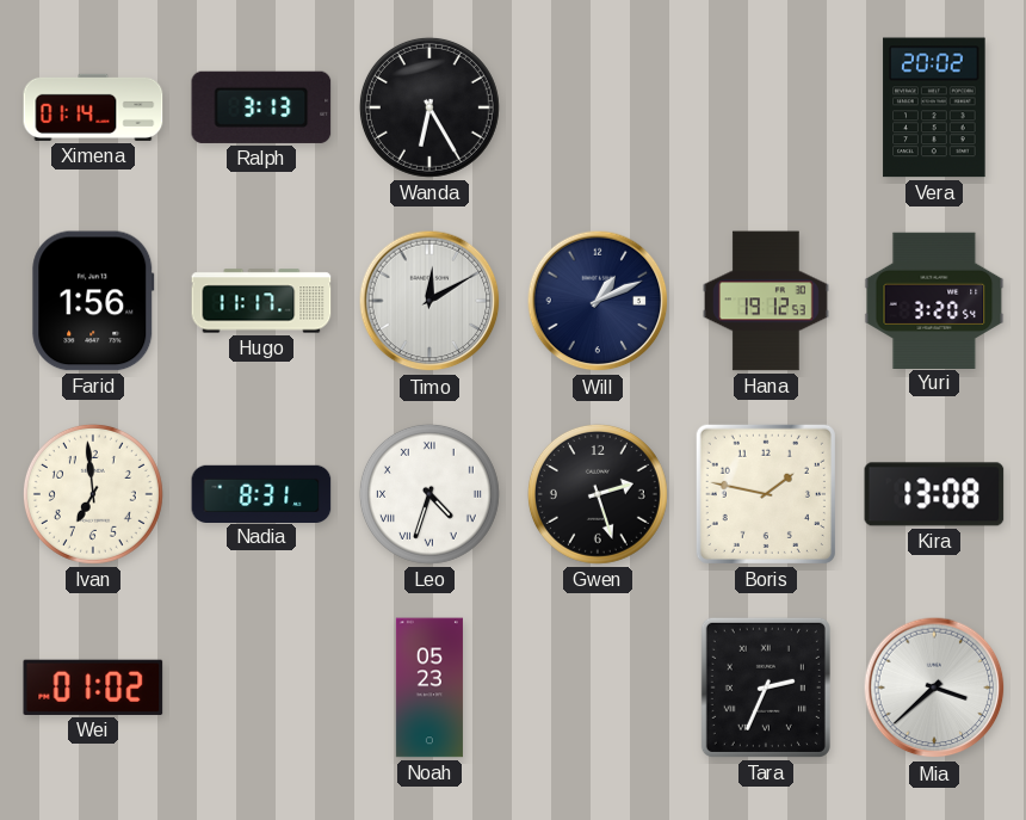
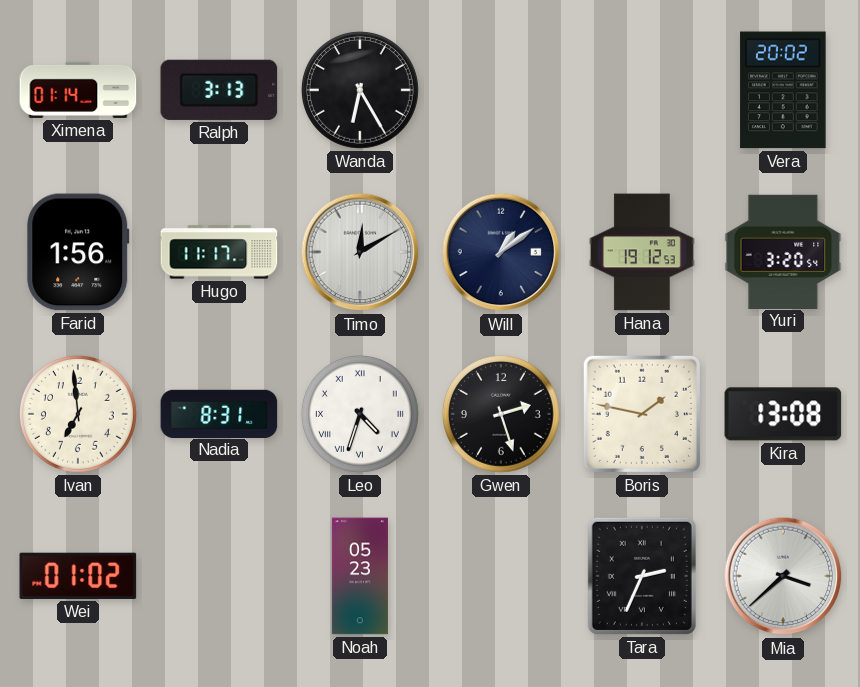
Will: 1:11 -> 1:09 (501, 252)
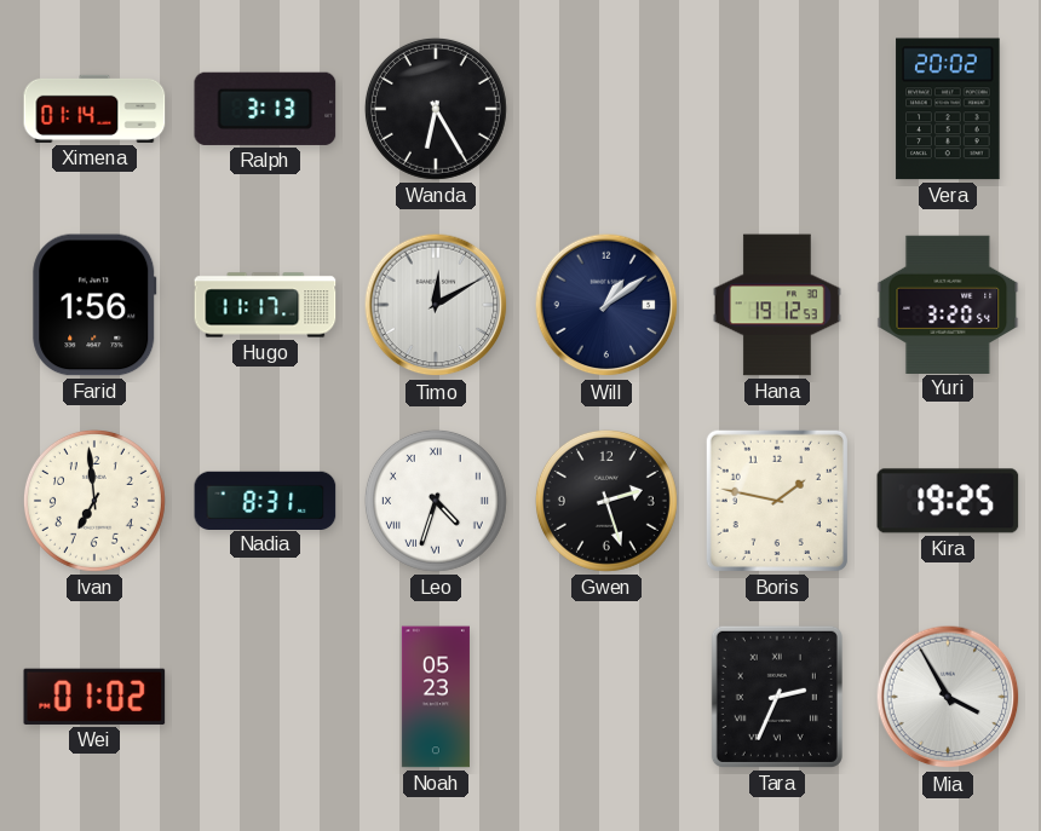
Kira: 13:08 -> 19:25 (948, 501)
Mia: 3:38 -> 3:55 (948, 697)
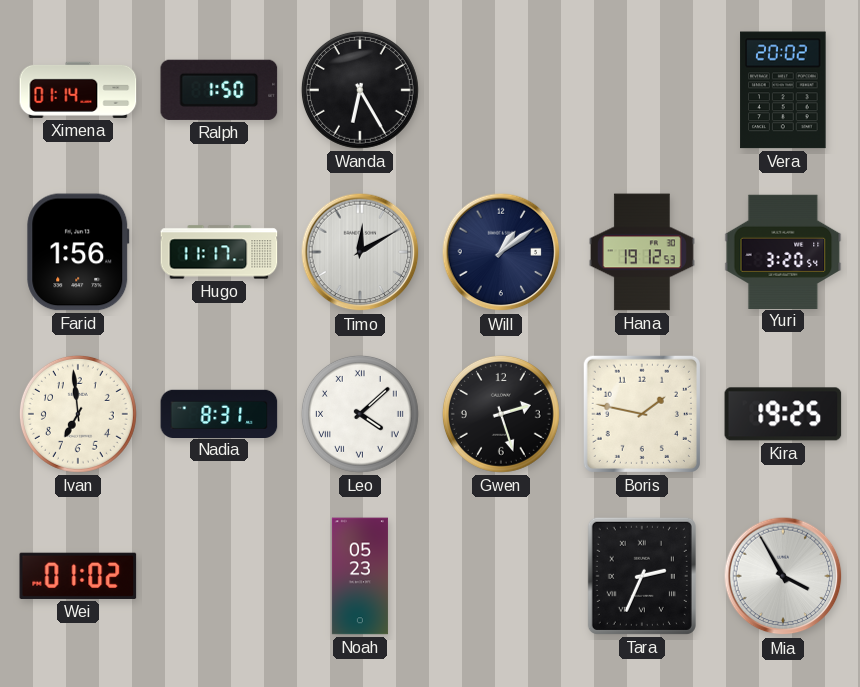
Ralph: 3:13 -> 1:50 (219, 90)
Leo: 4:33 -> 4:08 (360, 414)
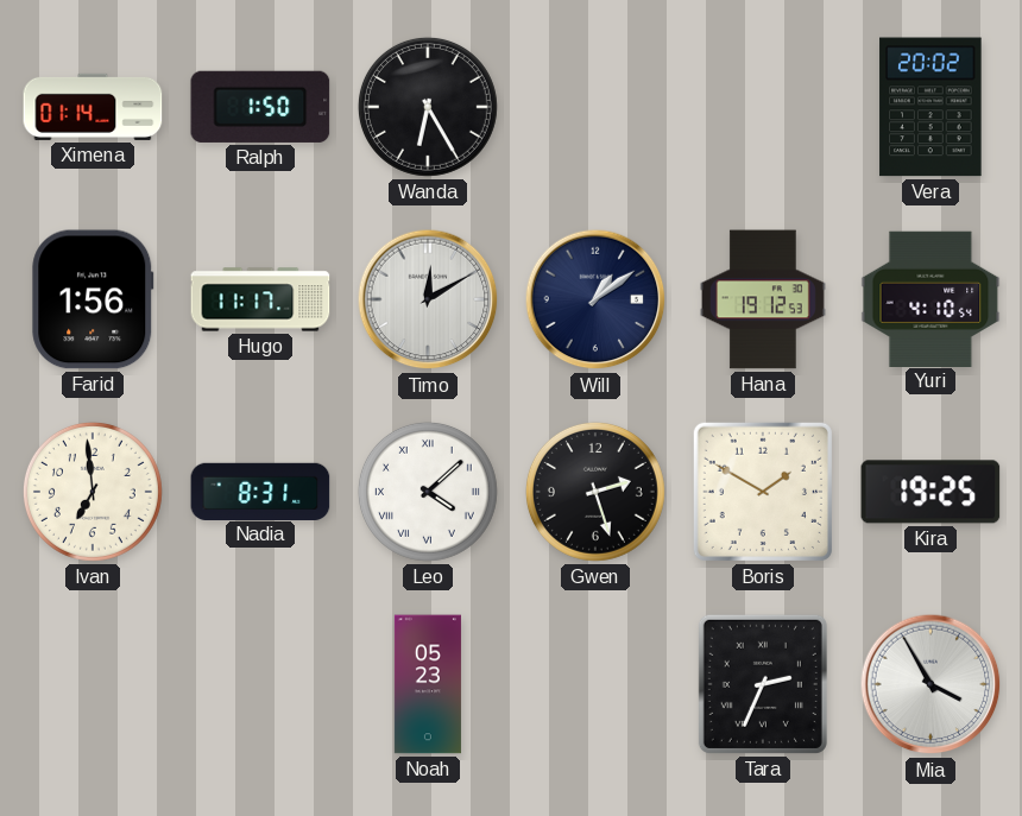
Yuri: 3:20 -> 4:10 (930, 298)
Boris: 1:47 -> 1:50 (763, 492)
Wei: 01:02 -> none (78, 576)
